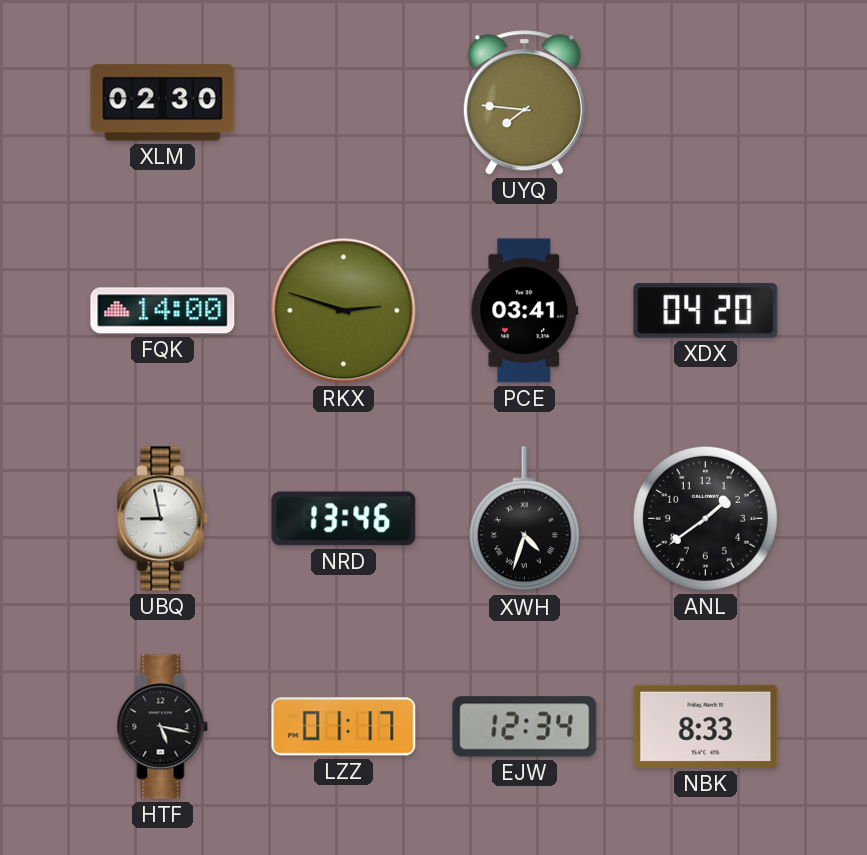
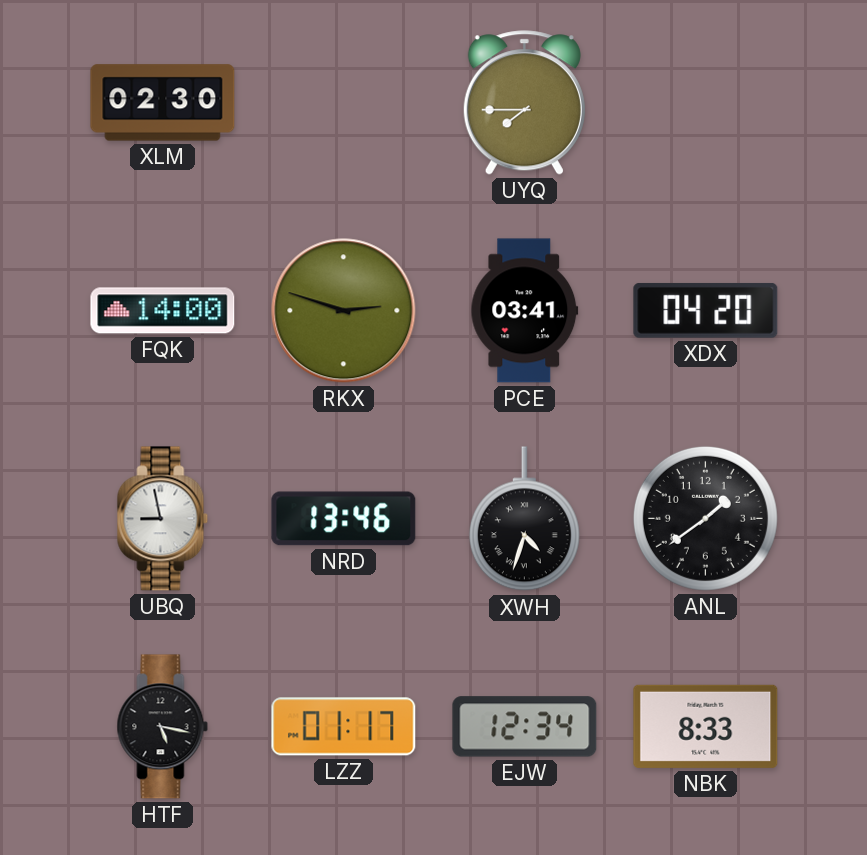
UYQ: 7:46 -> 7:45 (524, 103)
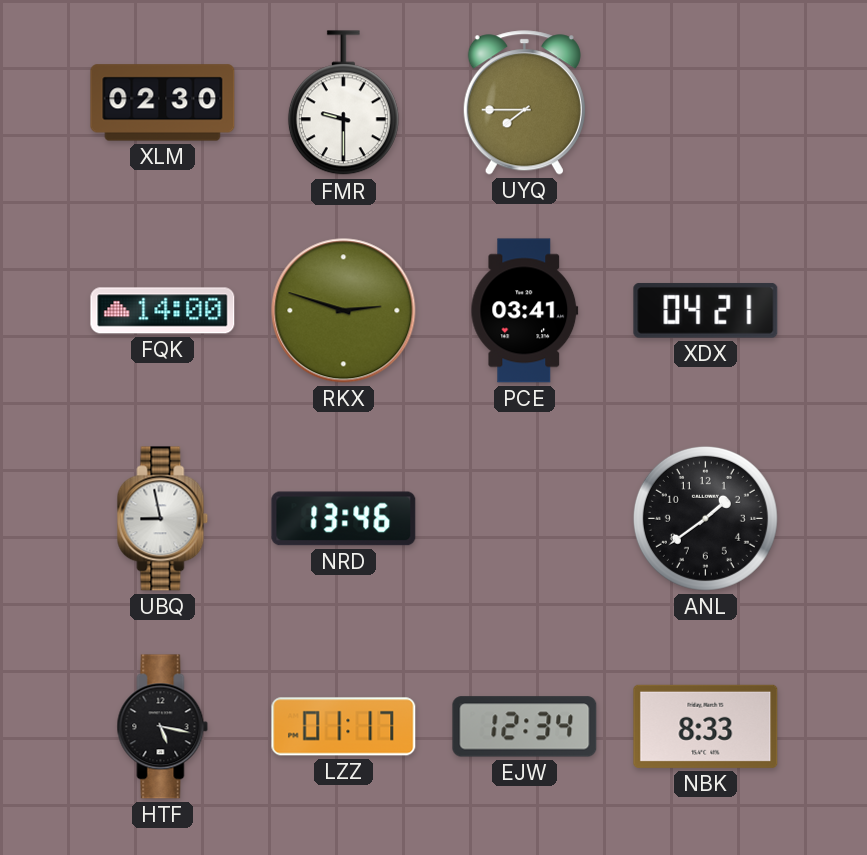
FMR: none -> 9:30 (343, 103)
XDX: 04:20 -> 04:21 (706, 310)
XWH: 4:33 -> none (524, 519)
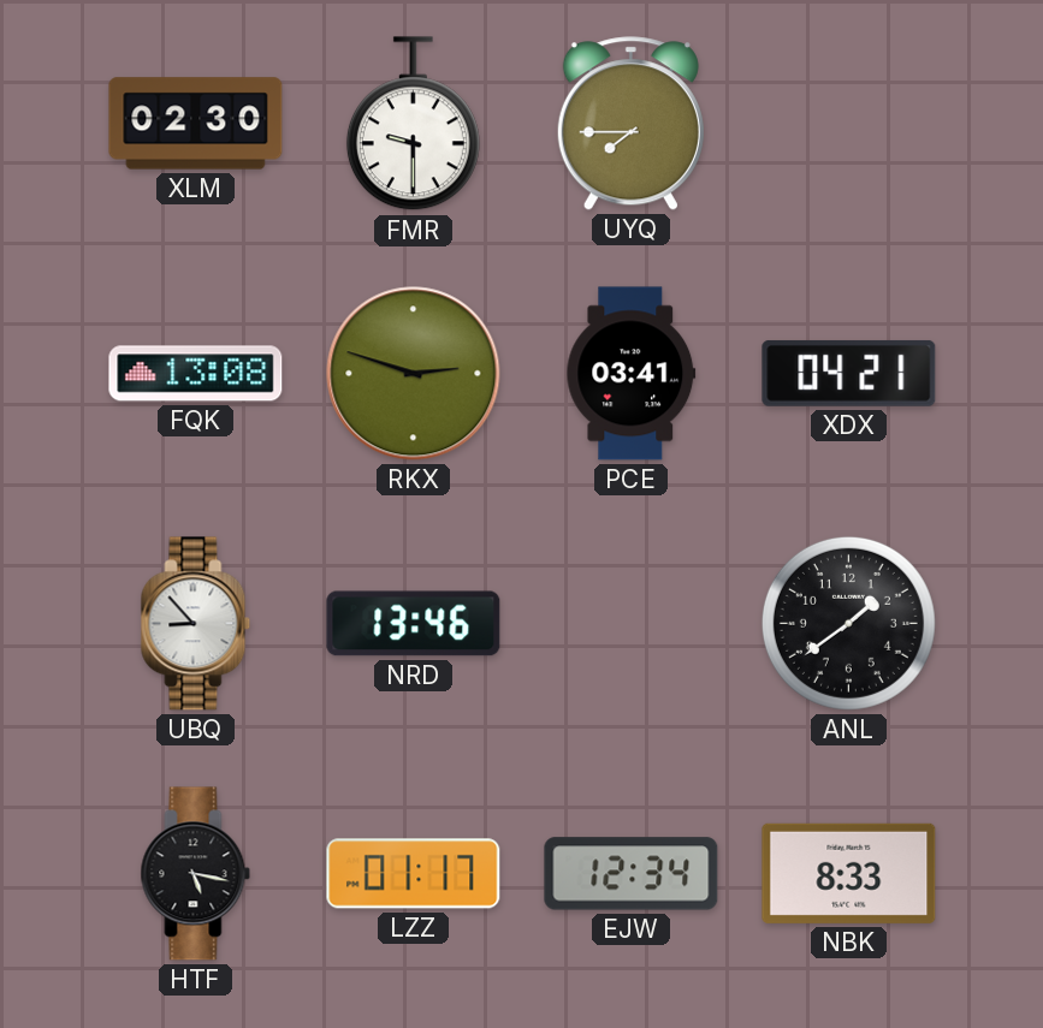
FQK: 14:00 -> 13:08 (196, 374)
UBQ: 8:58 -> 8:53 (196, 624)
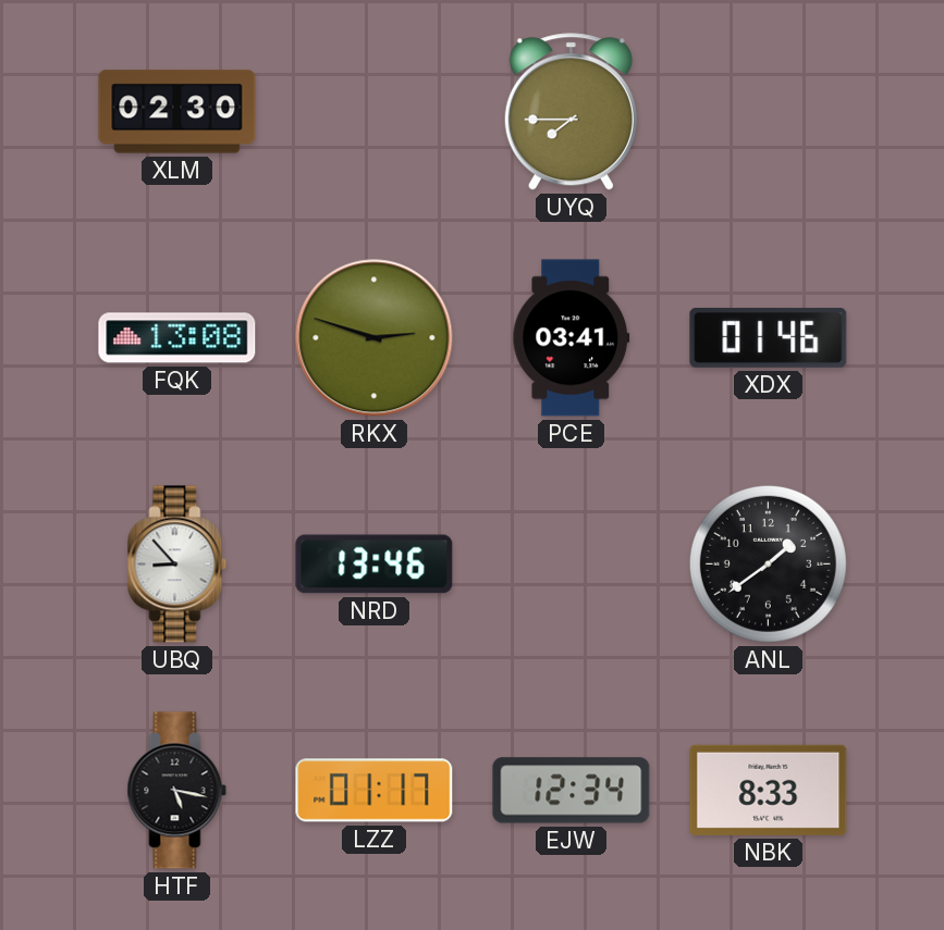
FMR: 9:30 -> none (413, 124)
XDX: 04:21 -> 01:46 (769, 337)
